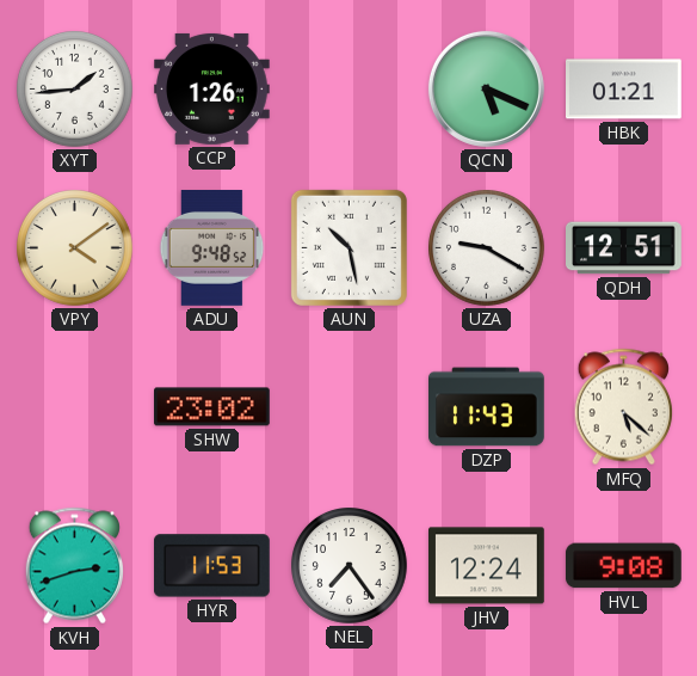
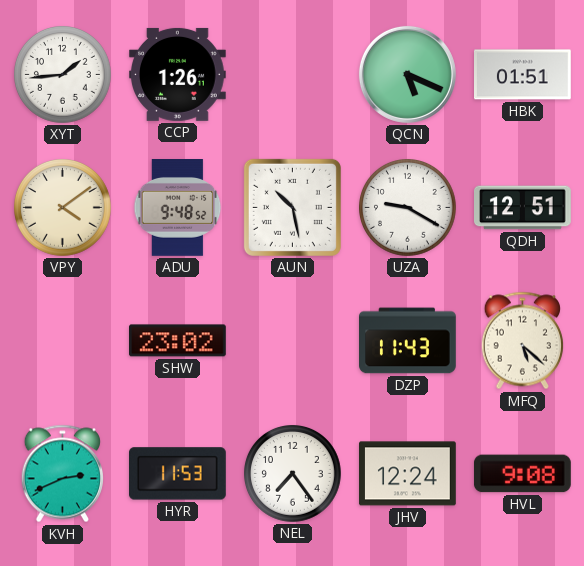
HBK: 01:21 -> 01:51 (523, 75)
KVH: 2:42 -> 2:41 (62, 474)
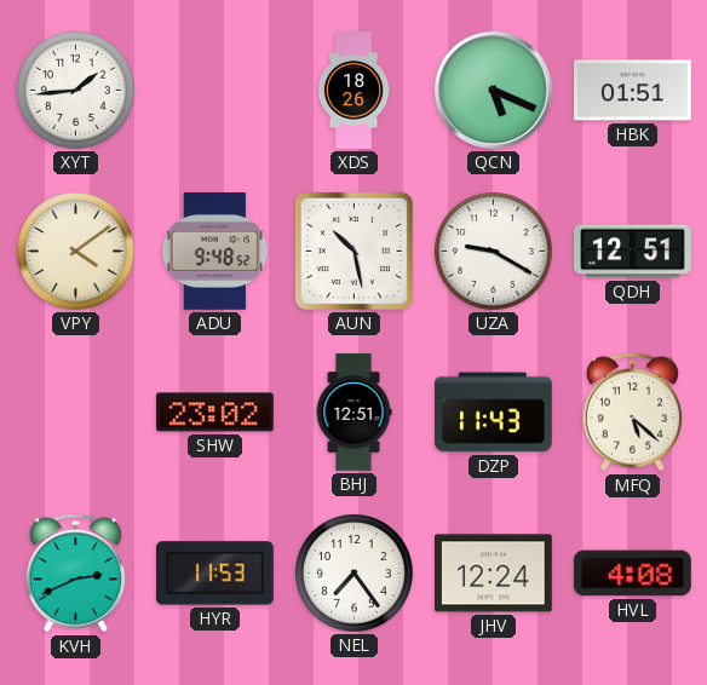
CCP: 1:26 -> none (178, 74)
XDS: none -> 18:26 (353, 91)
BHJ: none -> 12:51 (353, 413)
HVL: 9:08 -> 4:08 (633, 574)
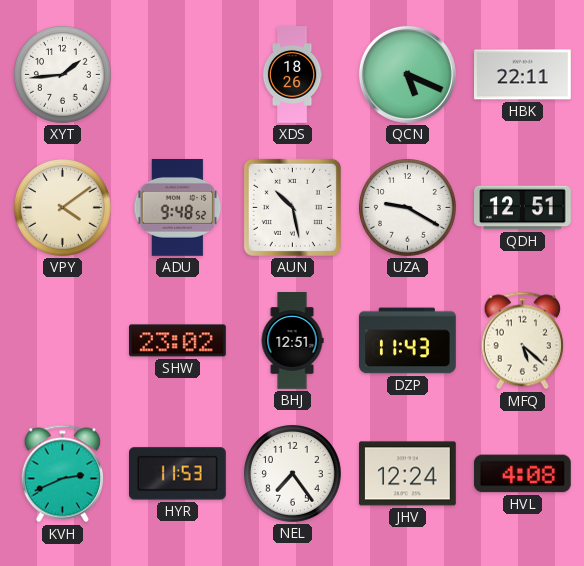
HBK: 01:51 -> 22:11 (523, 75)
